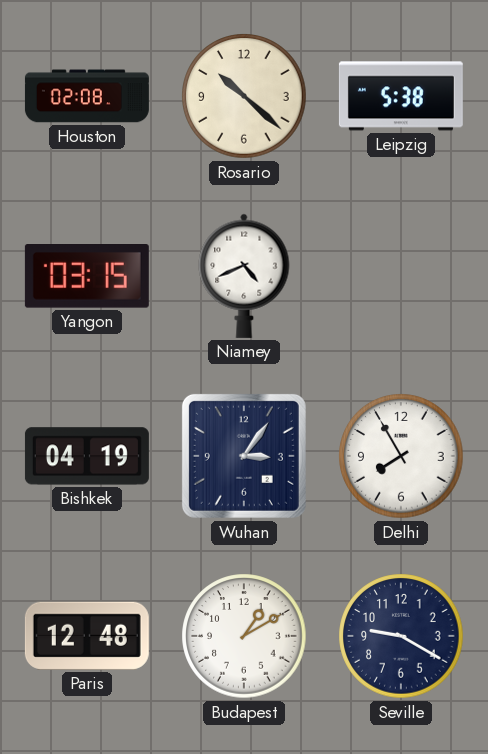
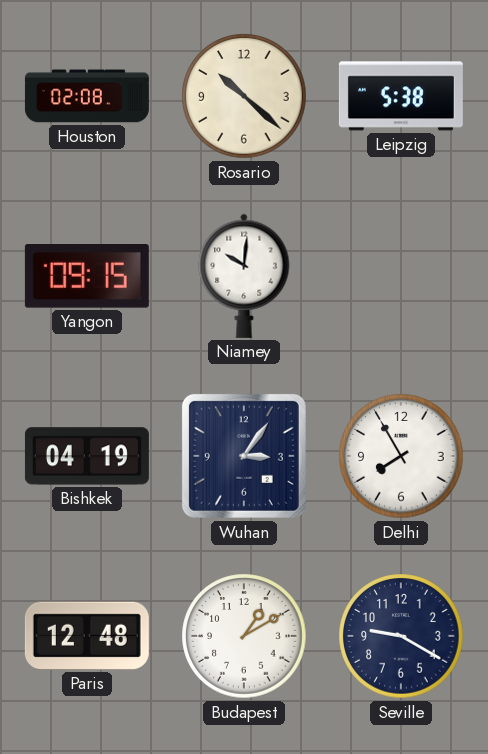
Yangon: 03:15 -> 09:15 (87, 277)
Niamey: 4:41 -> 10:01 (244, 276)
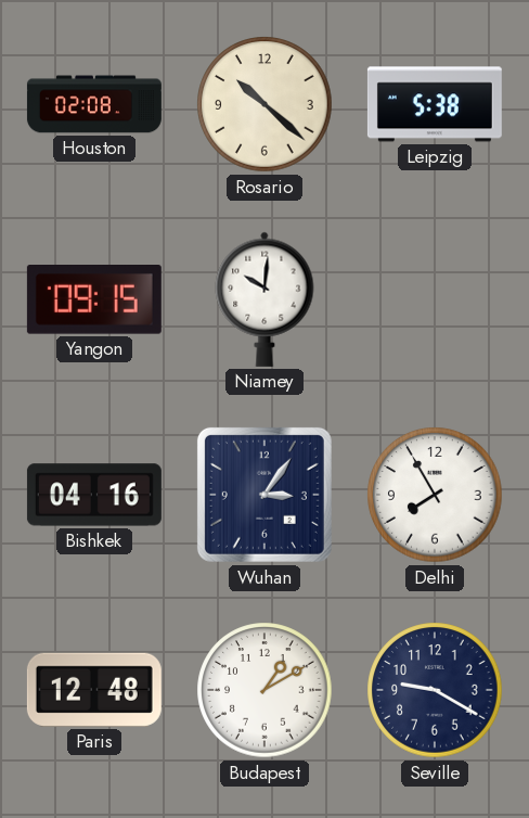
Bishkek: 04:19 -> 04:16 (94, 495)
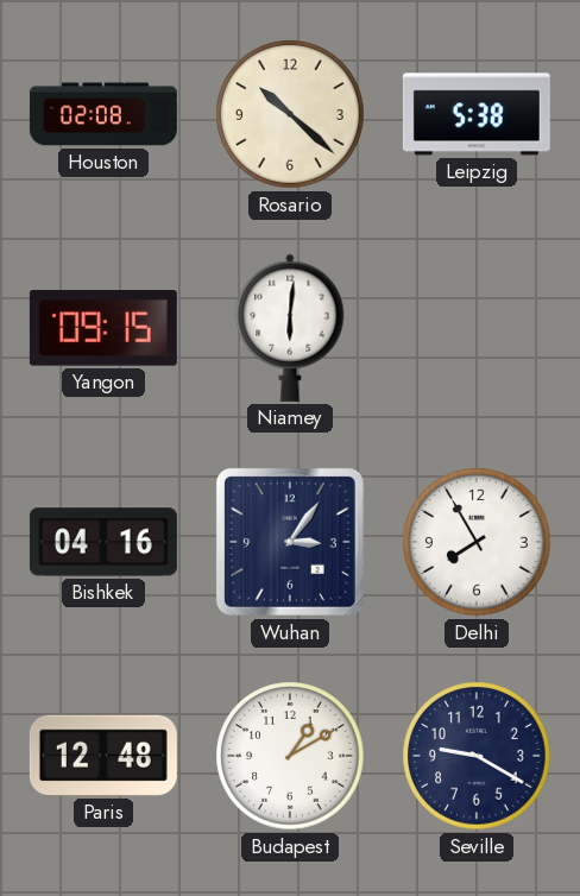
Niamey: 10:01 -> 6:01 (290, 328)
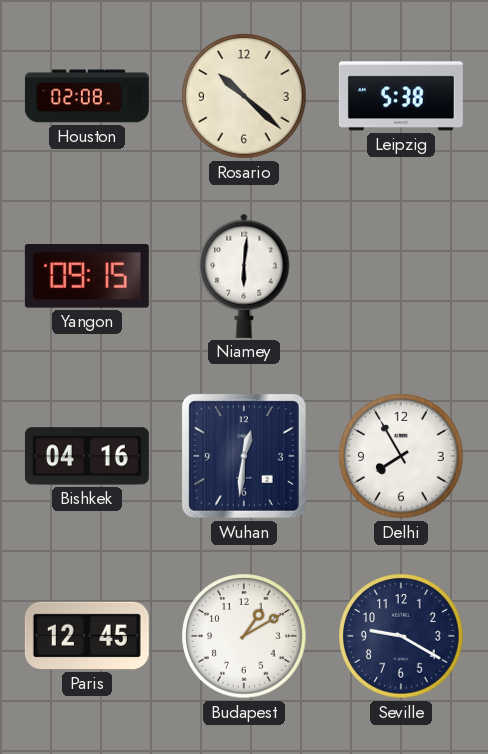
Wuhan: 3:06 -> 12:31 (244, 456)
Paris: 12:48 -> 12:45 (87, 636)
